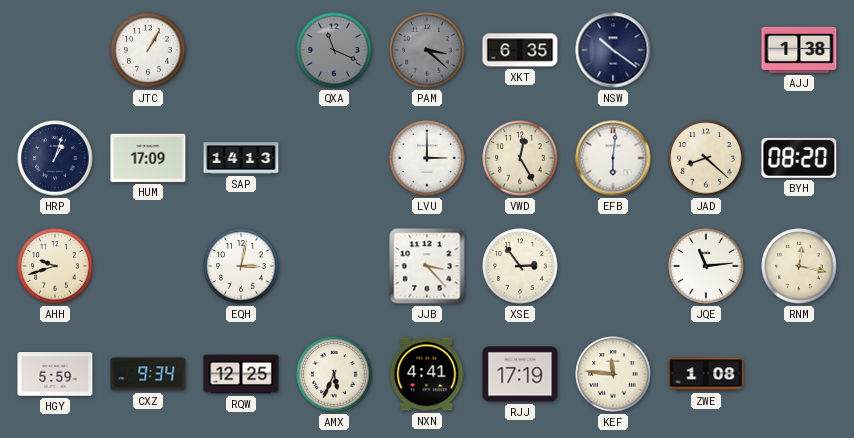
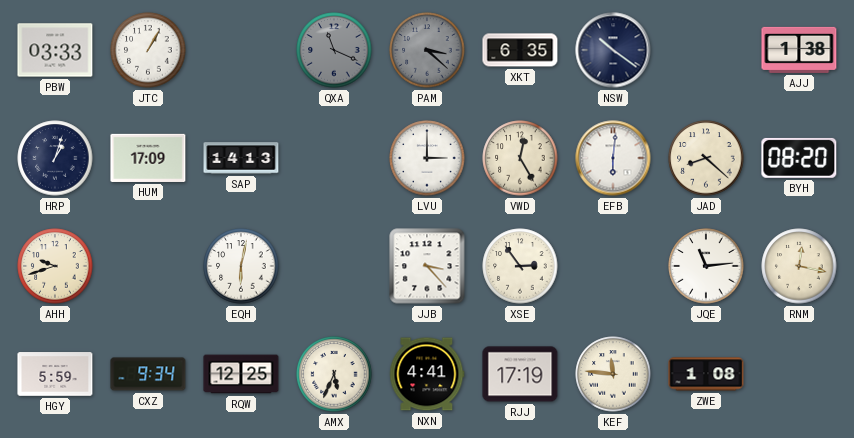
PBW: none -> 03:33 (55, 50)
EQH: 3:02 -> 6:02 (241, 266)
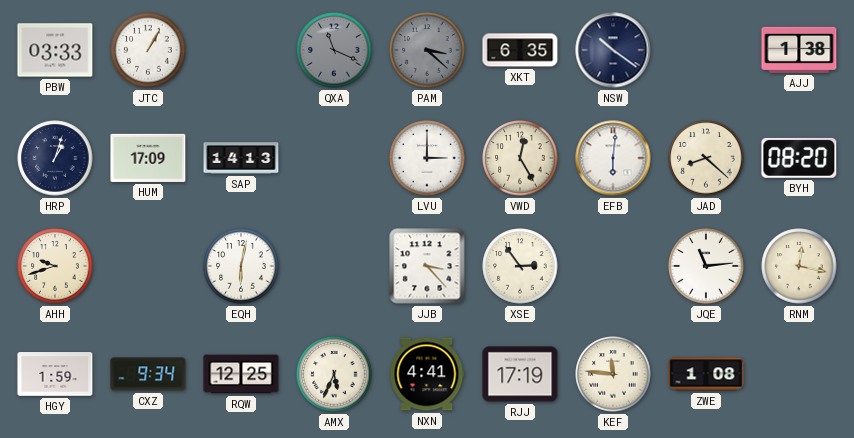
HGY: 5:59 -> 1:59 (55, 374)
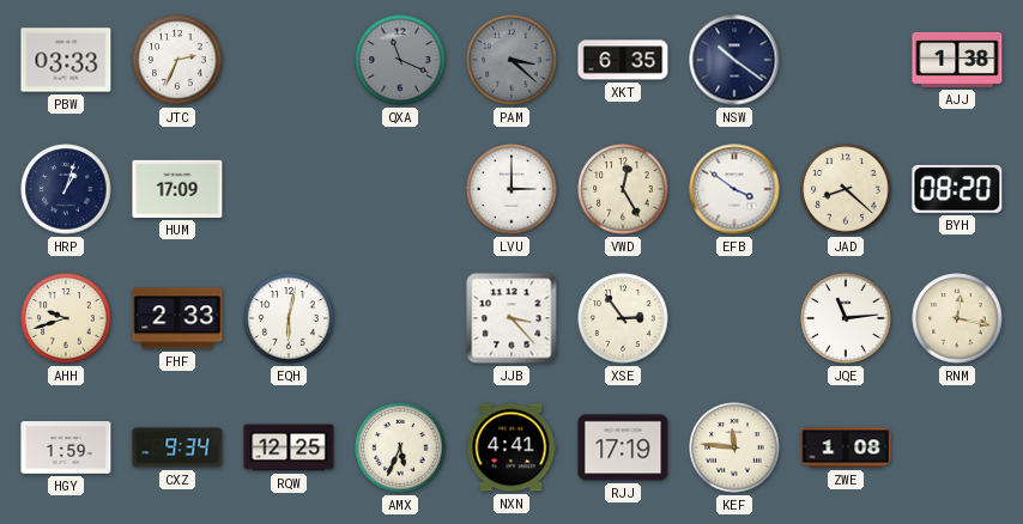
JTC: 1:05 -> 2:34 (177, 60)
SAP: 14:13 -> none (241, 158)
EFB: 6:01 -> 3:51 (734, 189)
FHF: none -> 2:33 (177, 318)
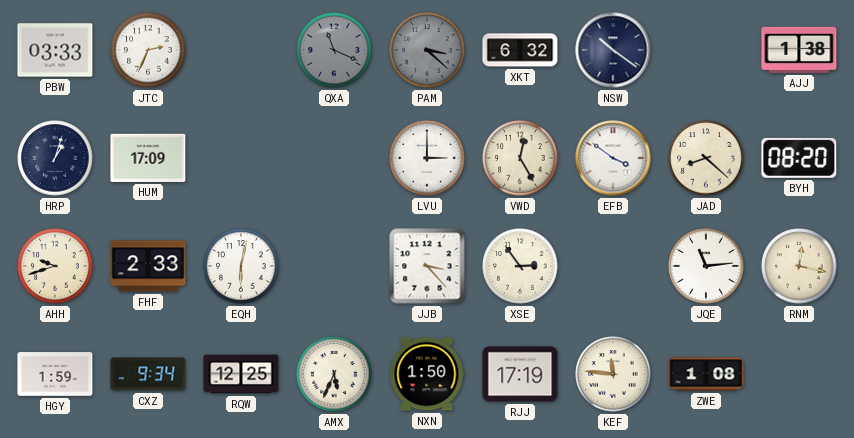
XKT: 6:35 -> 6:32 (520, 50)
NXN: 4:41 -> 1:50 (427, 374)
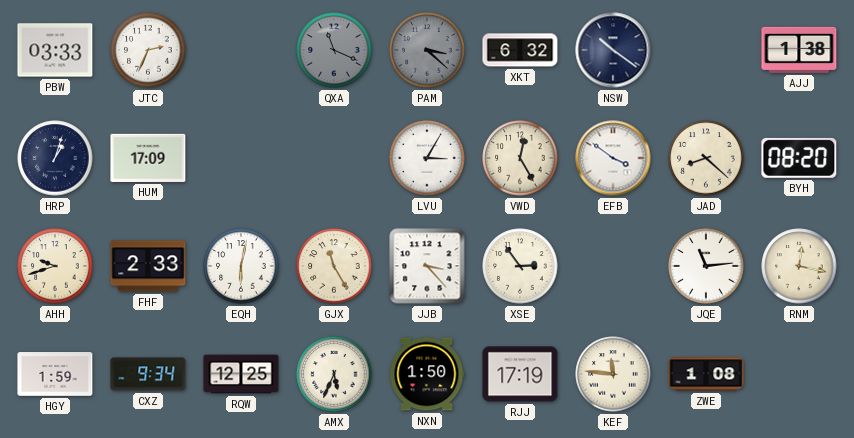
LVU: 3:00 -> 3:05 (427, 158)
GJX: none -> 11:25 (334, 266)
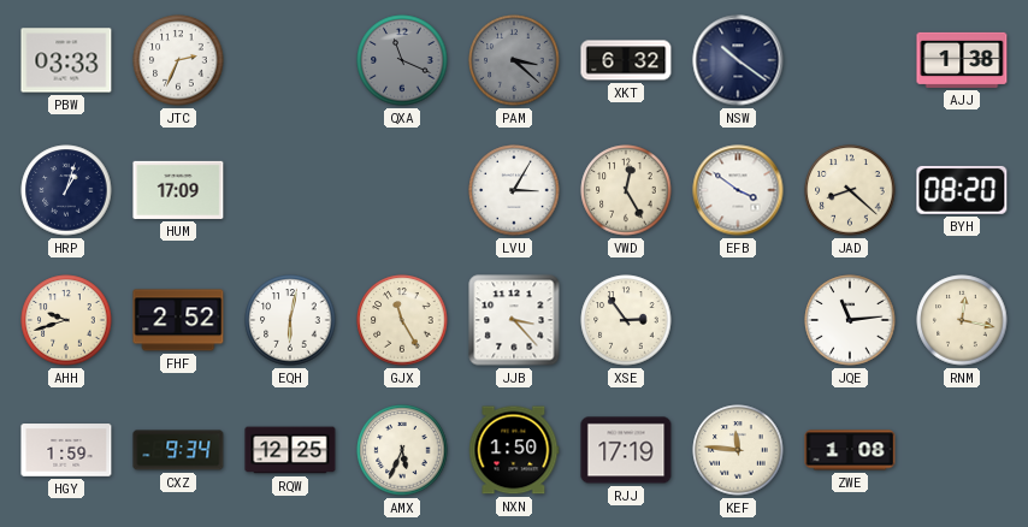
FHF: 2:33 -> 2:52 (178, 320)
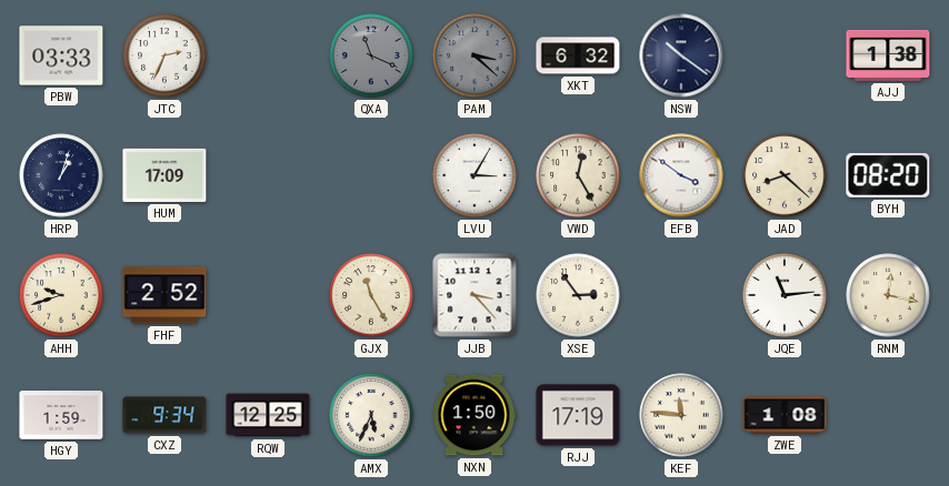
EQH: 6:02 -> none (290, 320)
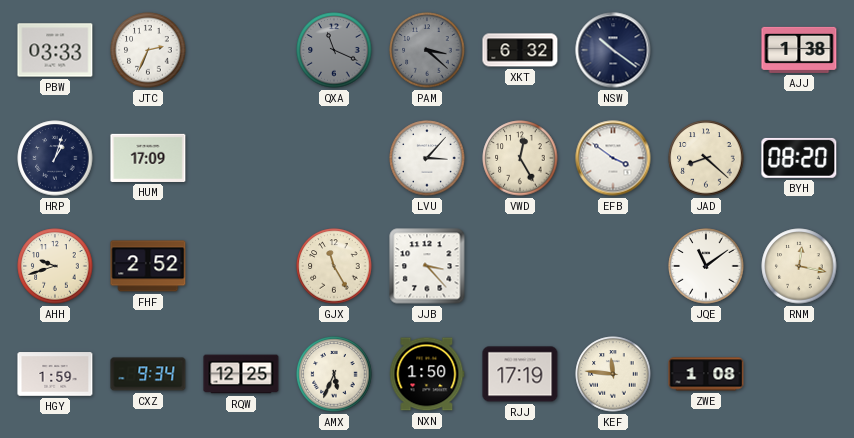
LVU: 3:05 -> 3:07 (427, 158)
XSE: 2:54 -> none (578, 295)
JQE: 11:14 -> 11:09 (706, 266)
